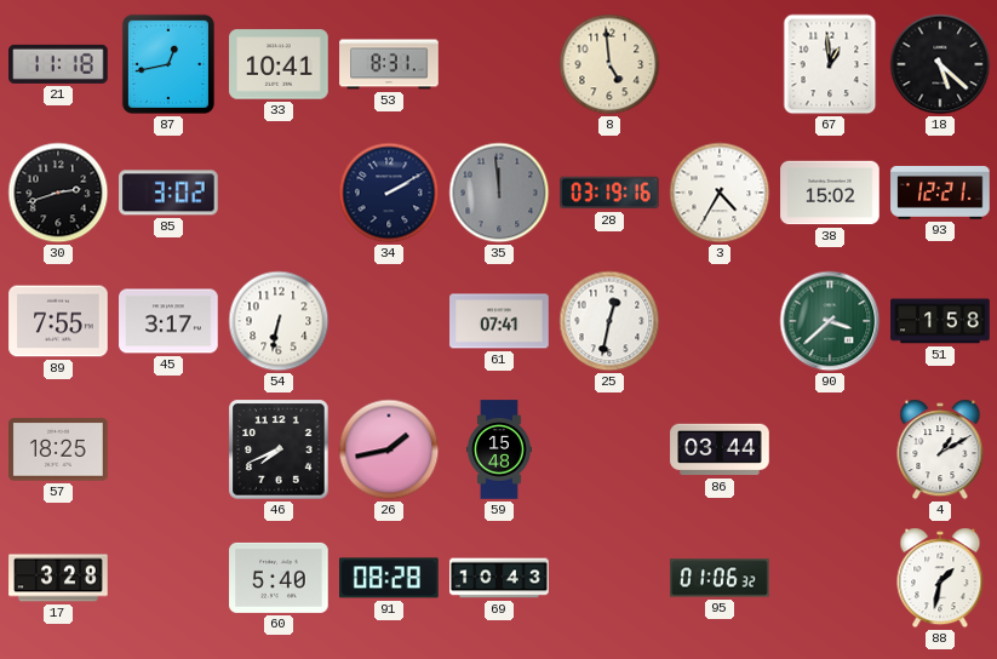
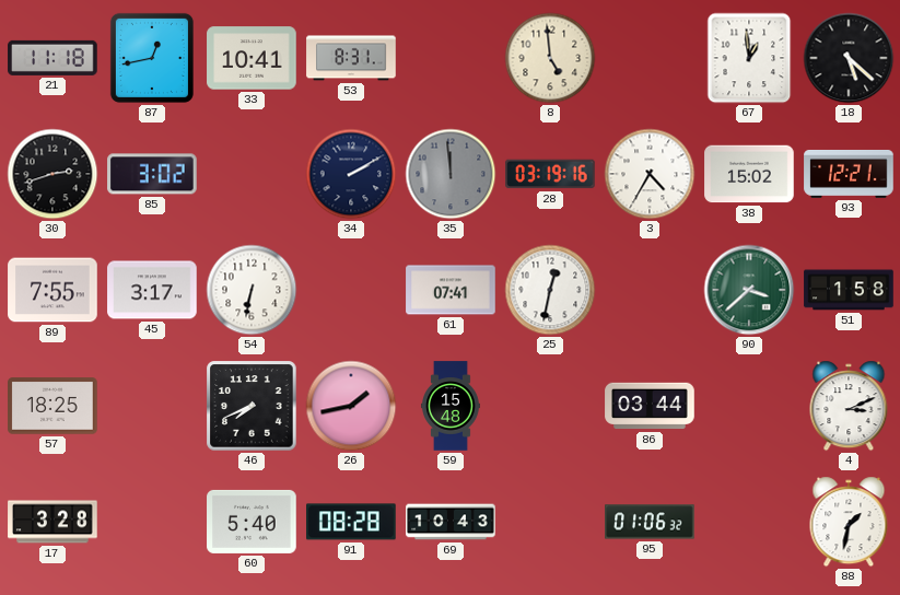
4: 1:10 -> 3:11 (849, 406)
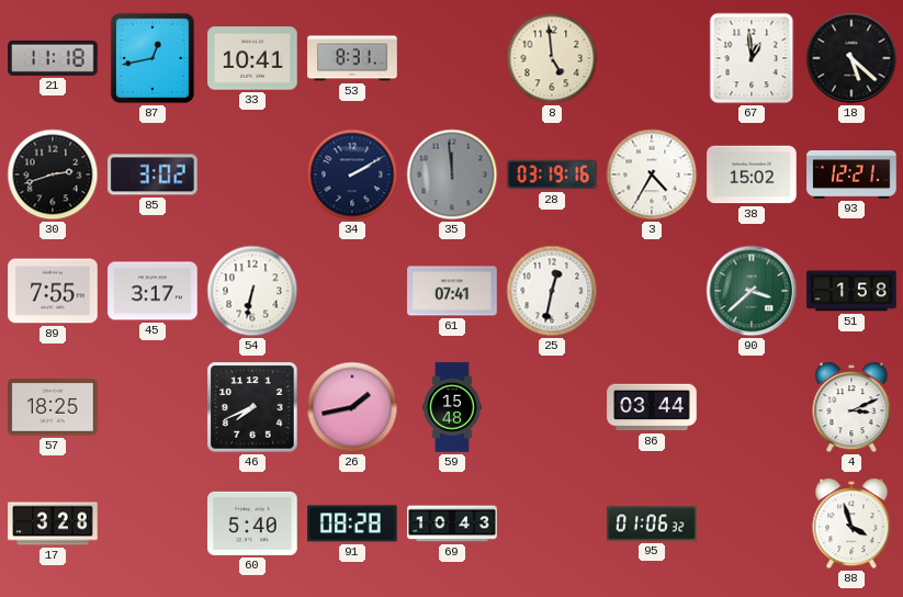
88: 1:32 -> 3:57 (851, 523)
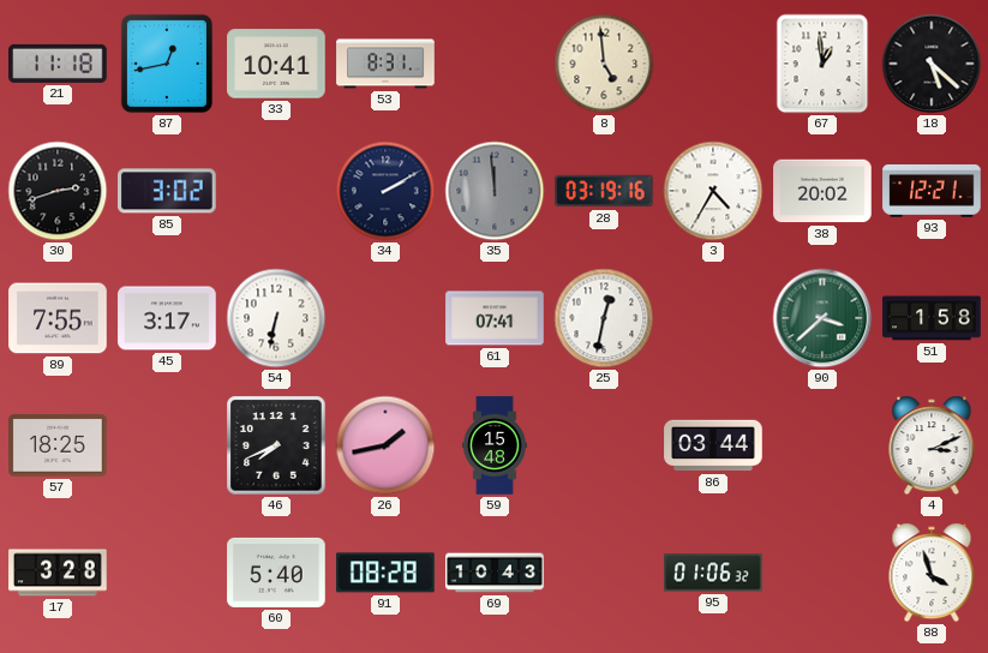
38: 15:02 -> 20:02 (822, 191)
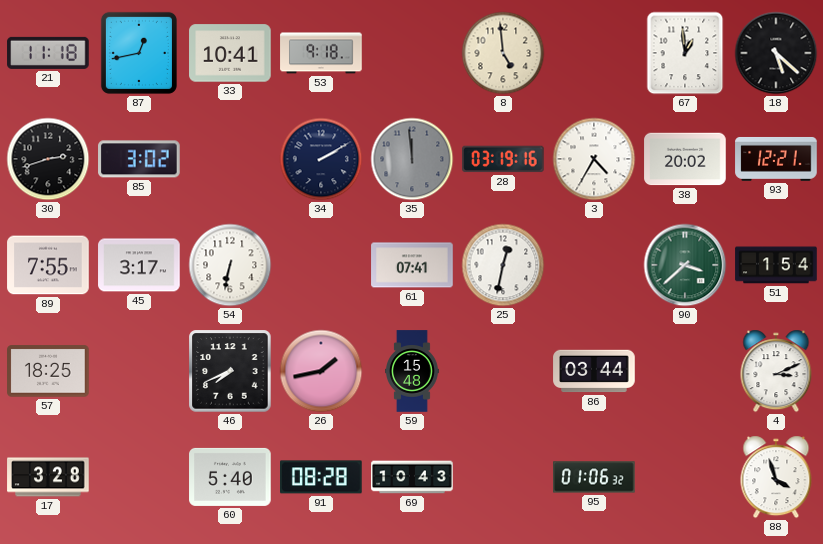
53: 8:31 -> 9:18 (321, 53)
51: 1:58 -> 1:54 (776, 265)
